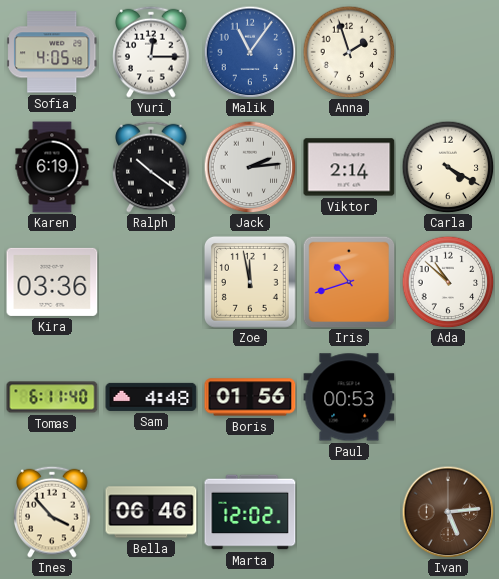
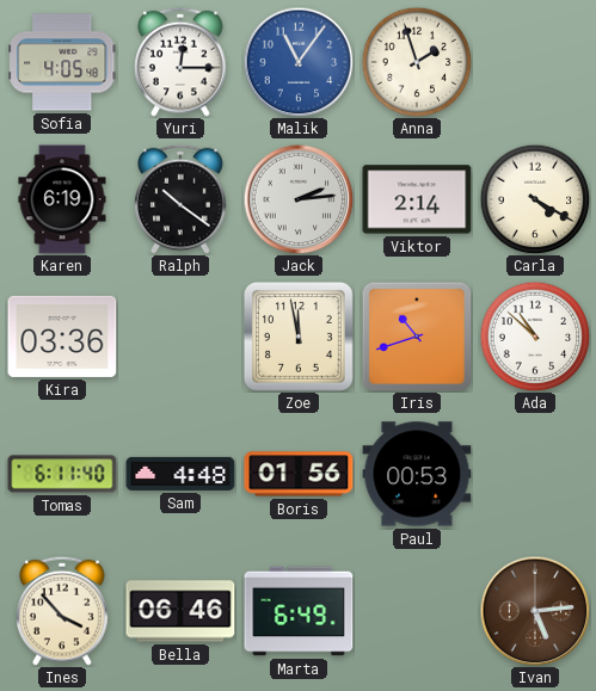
Marta: 12:02 -> 6:49 (299, 611)
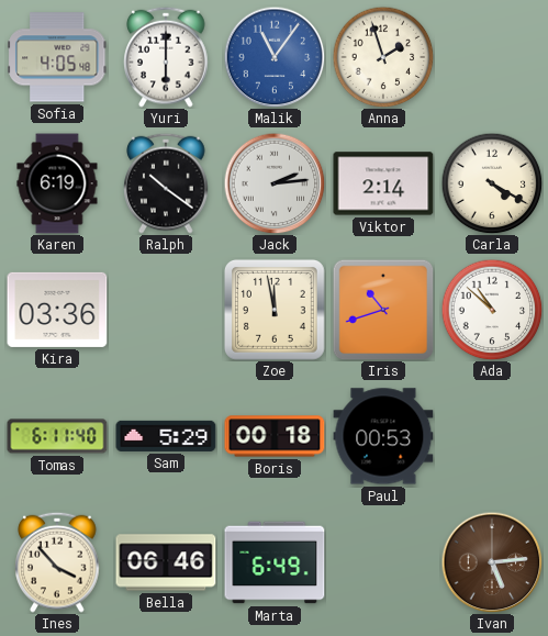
Yuri: 12:15 -> 6:00 (166, 57)
Sam: 4:48 -> 5:29 (166, 436)
Boris: 01:56 -> 00:18 (275, 436)
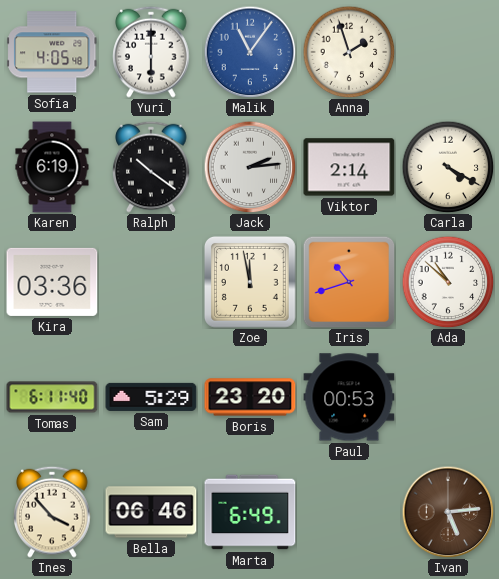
Boris: 00:18 -> 23:20 (250, 397)
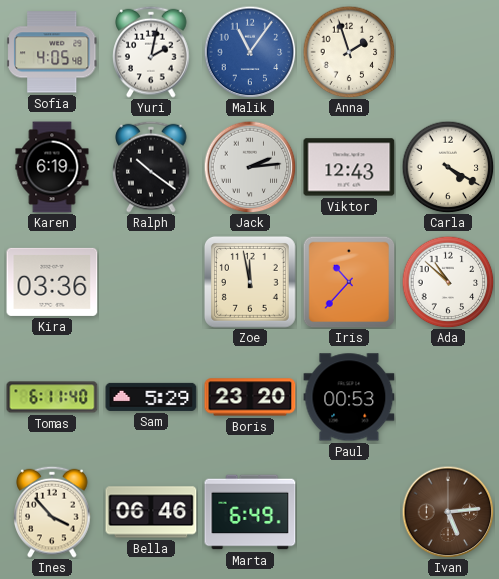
Yuri: 6:00 -> 2:02 (151, 52)
Viktor: 2:14 -> 12:43 (349, 167)
Iris: 10:42 -> 10:37 (349, 282)
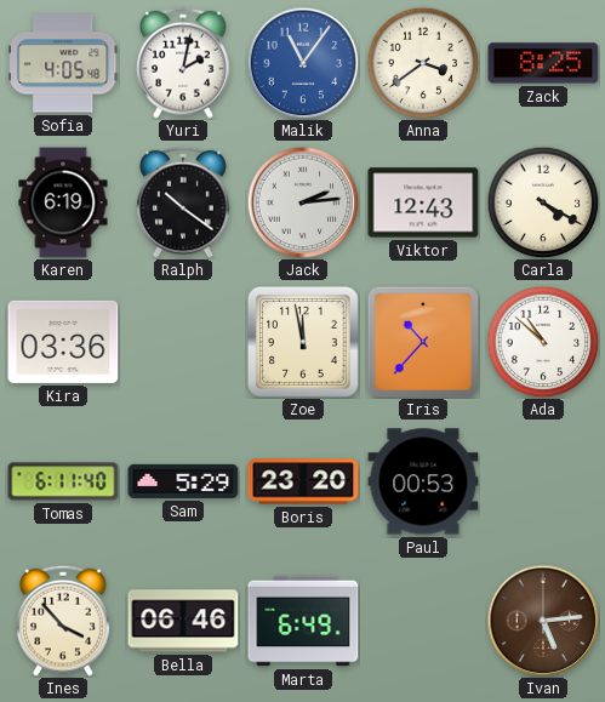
Anna: 1:57 -> 3:39 (423, 63)
Zack: none -> 8:25 (543, 63)
